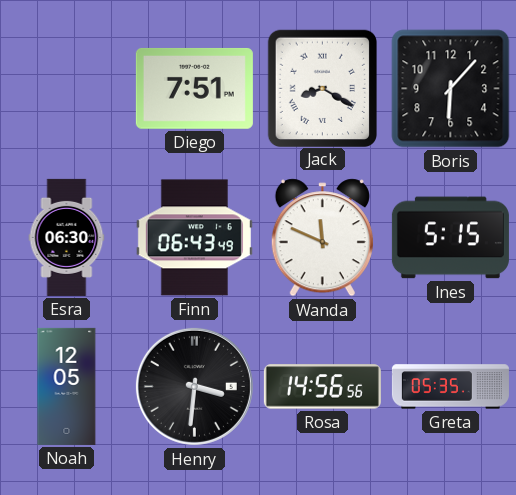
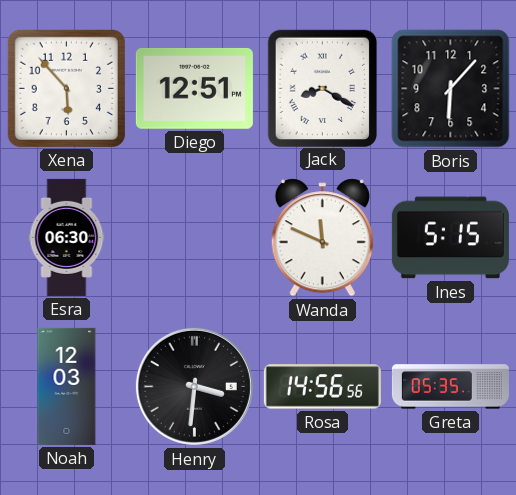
Xena: none -> 5:53 (66, 88)
Diego: 7:51 -> 12:51 (194, 88)
Finn: 06:43 -> none (194, 238)
Noah: 12:05 -> 12:03 (67, 386)
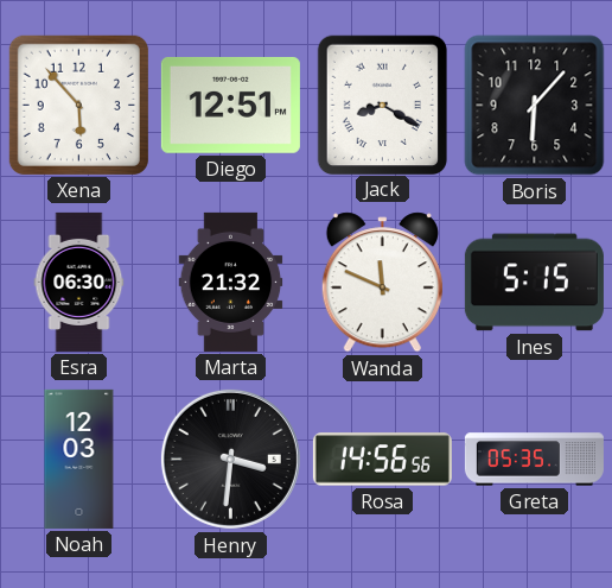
Marta: none -> 21:32 (231, 282)
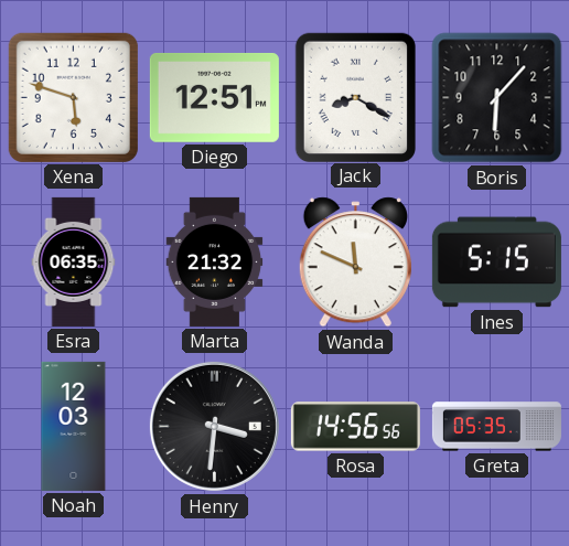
Xena: 5:53 -> 5:48 (73, 97)
Esra: 06:30 -> 06:35 (74, 261)
